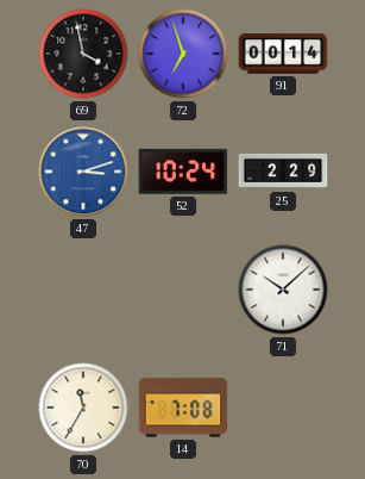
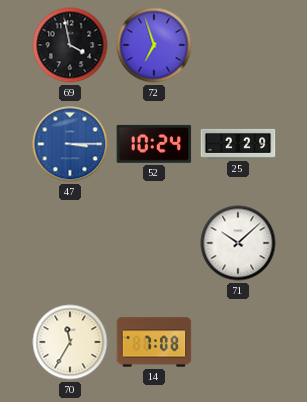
91: 00:14 -> none (283, 54)
47: 3:12 -> 3:15 (70, 144)
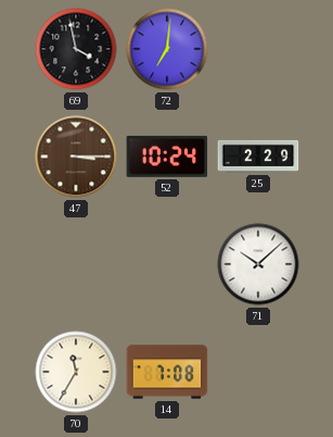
72: 6:57 -> 7:01 (167, 49)
47 dial: blue -> brown (76, 157)
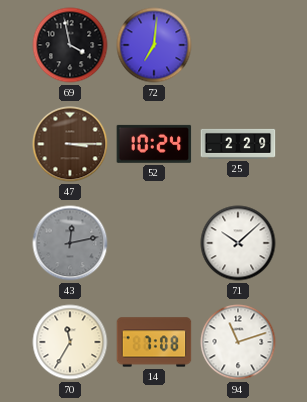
43: none -> 12:13 (70, 243)
94: none -> 11:12 (238, 342)
